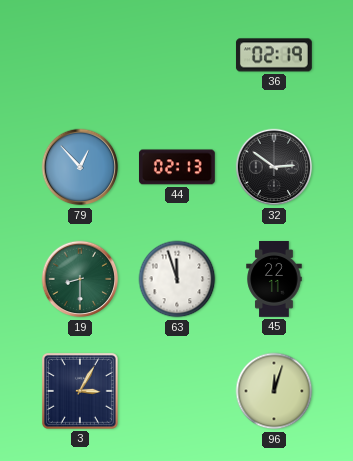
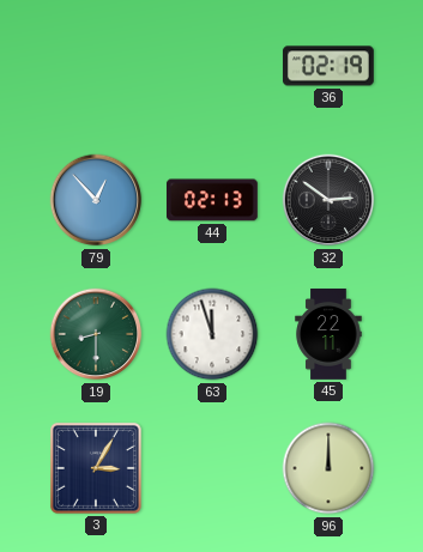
96: 12:03 -> 12:00 (328, 468)
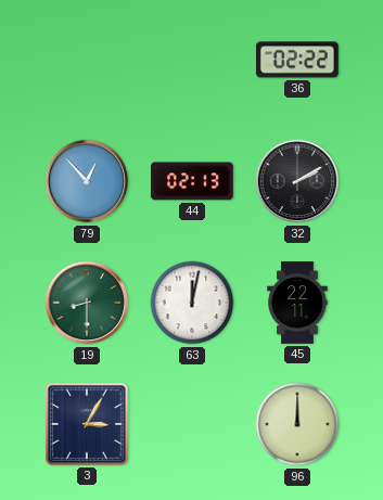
36: 02:19 -> 02:22 (297, 60)
32: 2:51 -> 2:10 (297, 181)
63: 11:57 -> 12:02 (192, 303)
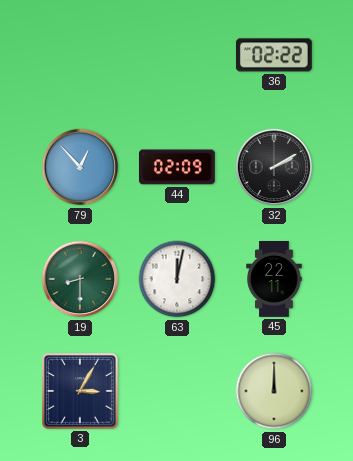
44: 02:13 -> 02:09 (177, 167)
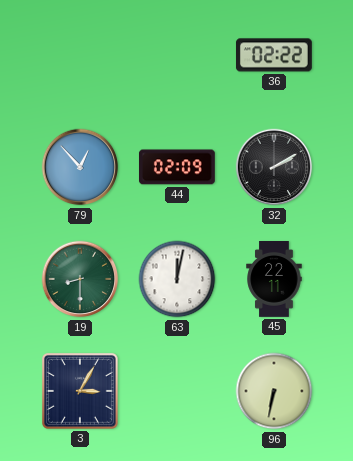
96: 12:00 -> 6:32 (274, 391)
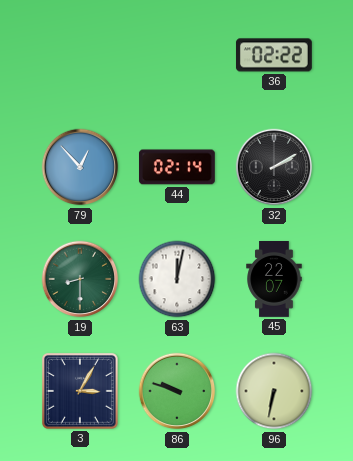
44: 02:09 -> 02:14 (177, 167)
45: 22:11 -> 22:07 (274, 280)
86: none -> 9:48 (177, 391)
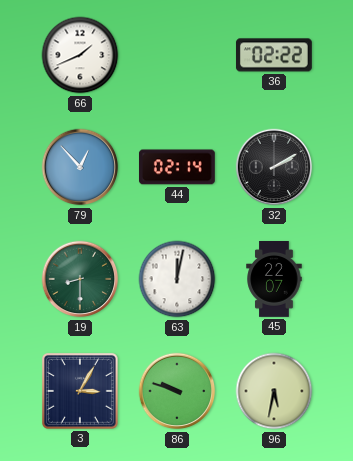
66: none -> 1:41 (80, 55)
96: 6:32 -> 5:32 (274, 391)
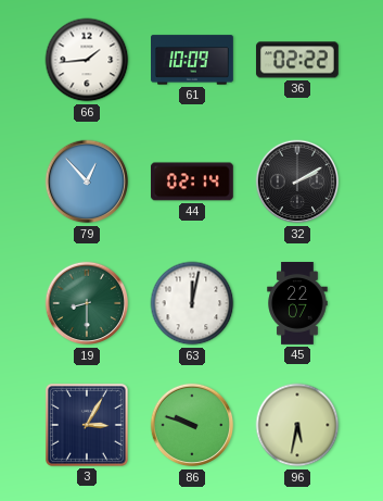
66: 1:41 -> 1:44 (87, 60)
61: none -> 10:09 (193, 60)
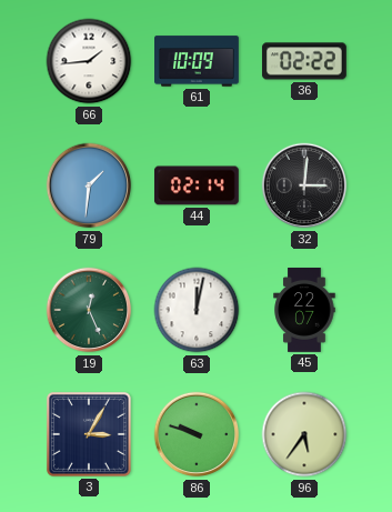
79: 12:53 -> 1:31 (89, 185)
32: 2:10 -> 3:01 (304, 185)
19: 8:30 -> 12:26 (89, 310)
96: 5:32 -> 5:36 (304, 434)
